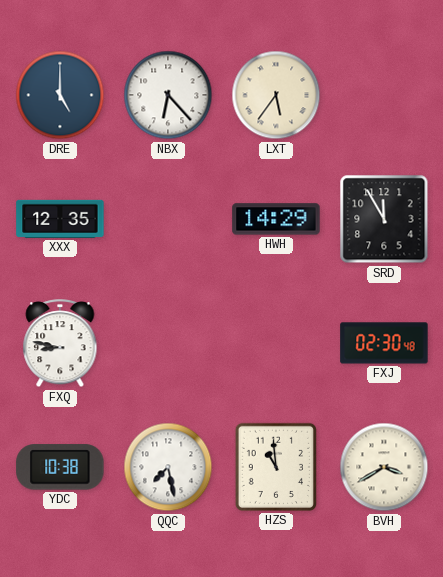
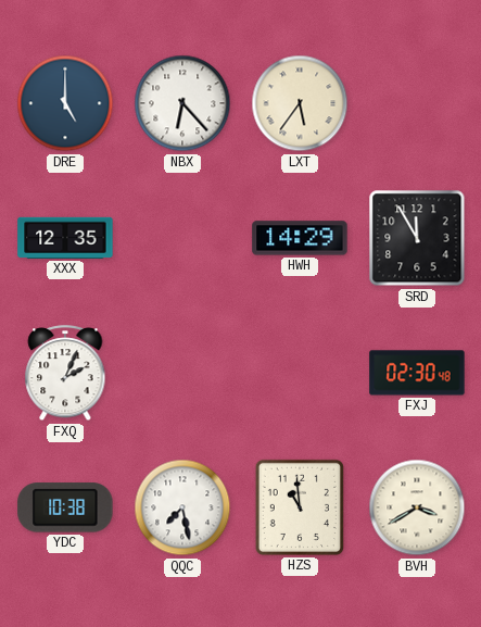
FXQ: 8:47 -> 2:04 (65, 374)
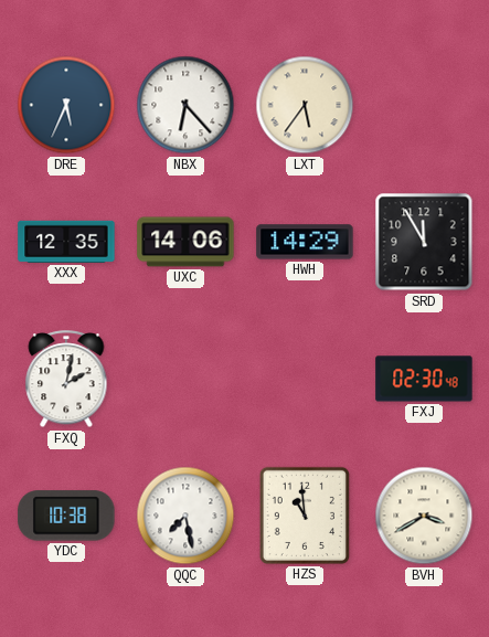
DRE: 5:00 -> 5:34 (66, 105)
UXC: none -> 14:06 (185, 242)
FXQ: 2:04 -> 2:02 (66, 380)
